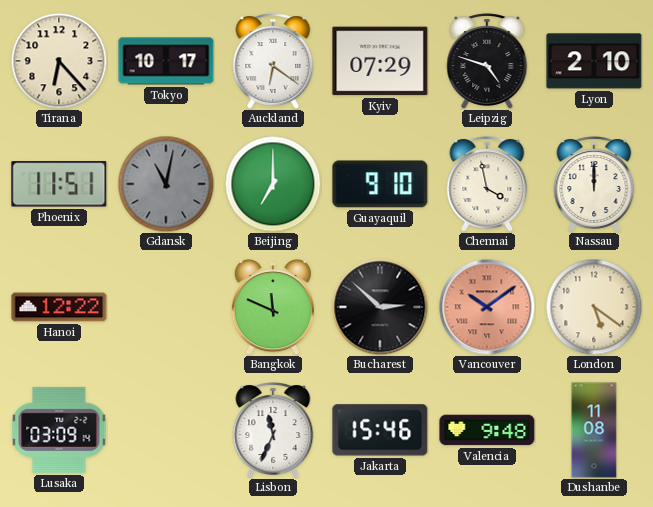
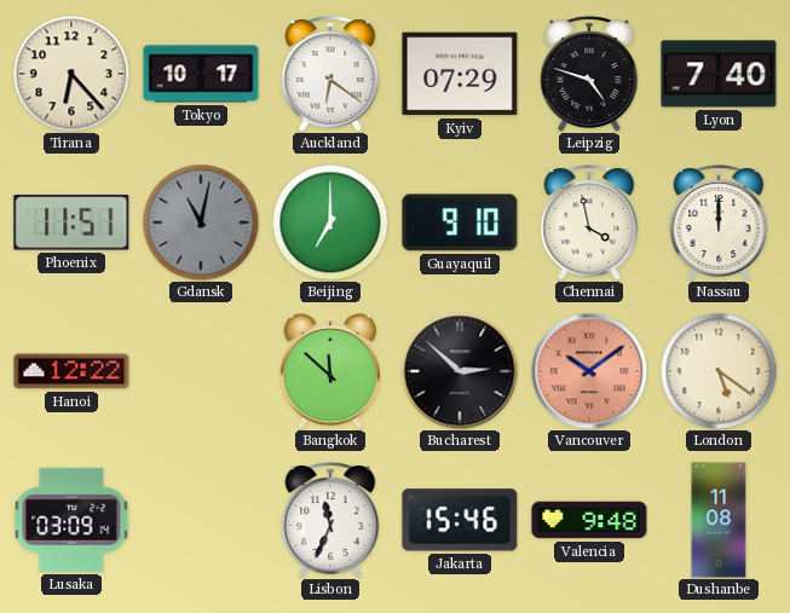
Lyon: 2:10 -> 7:40 (719, 74)
Bangkok: 11:49 -> 11:52 (329, 372)
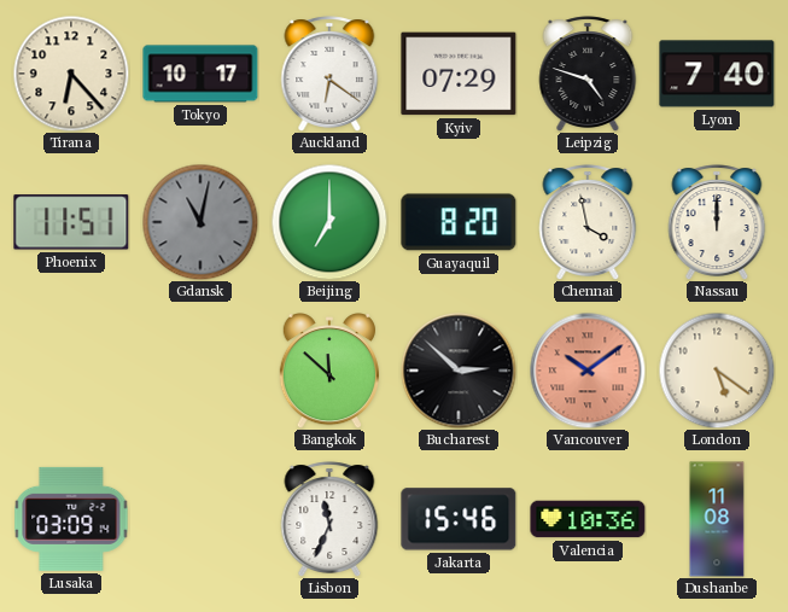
Guayaquil: 9:10 -> 8:20 (459, 222)
Hanoi: 12:22 -> none (71, 371)
Valencia: 9:48 -> 10:36 (588, 519)
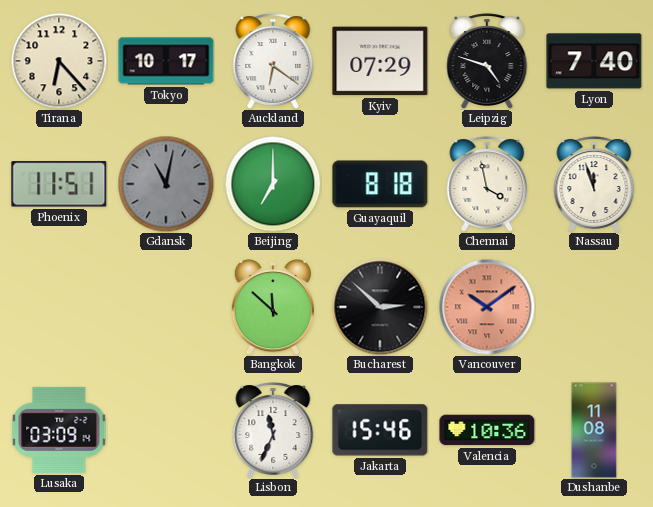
Guayaquil: 8:20 -> 8:18 (380, 184)
Nassau: 12:00 -> 11:57 (594, 184)
London: 5:21 -> none (717, 371)
